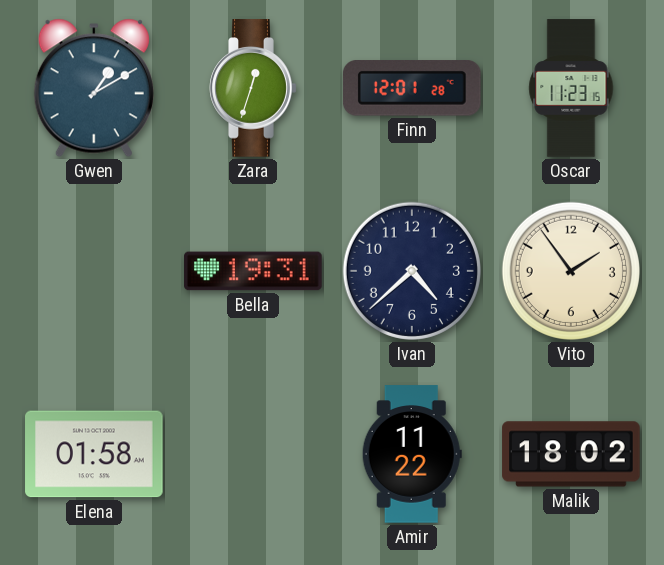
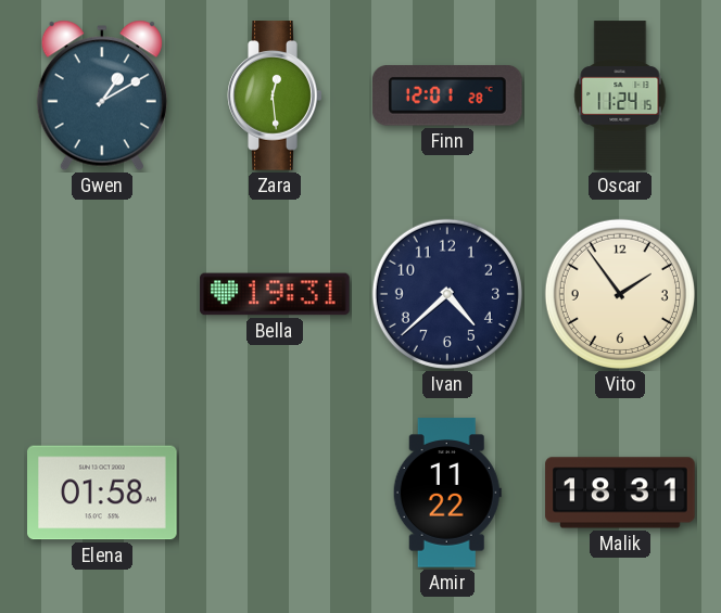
Zara: 12:33 -> 12:29 (275, 95)
Oscar: 11:23 -> 11:24 (620, 95)
Malik: 18:02 -> 18:31 (620, 493)
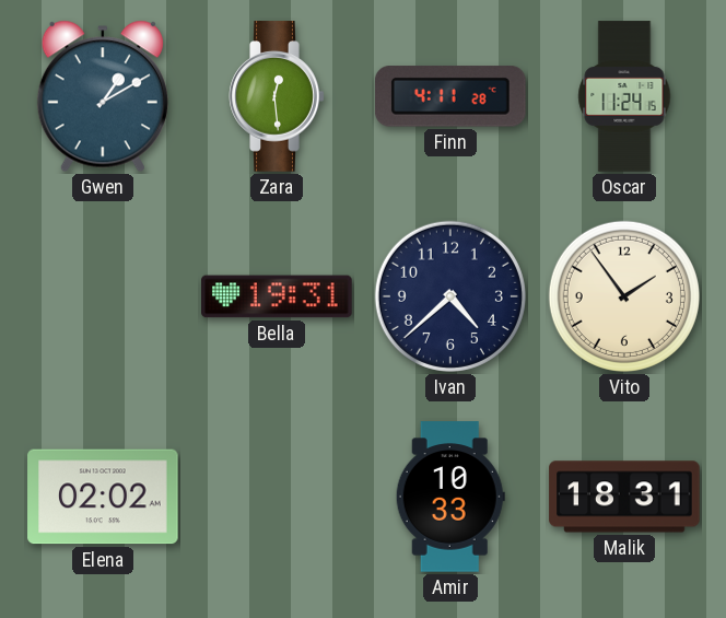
Finn: 12:01 -> 4:11 (450, 96)
Elena: 01:58 -> 02:02 (103, 497)
Amir: 11:22 -> 10:33 (450, 497)
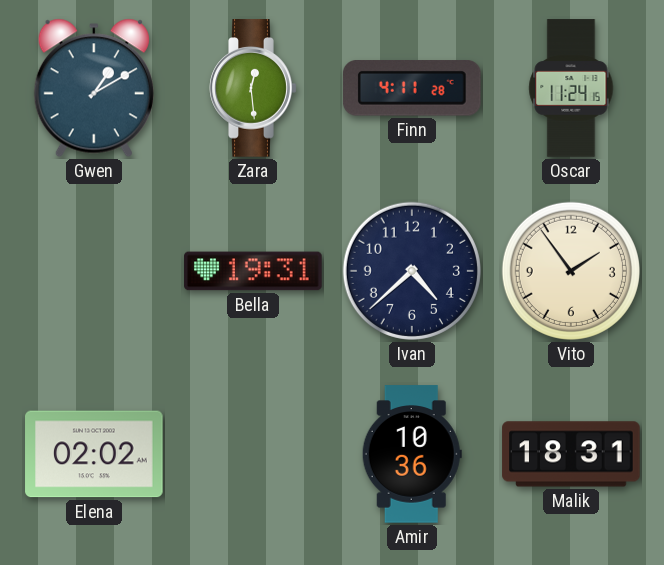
Amir: 10:33 -> 10:36 (412, 454)
